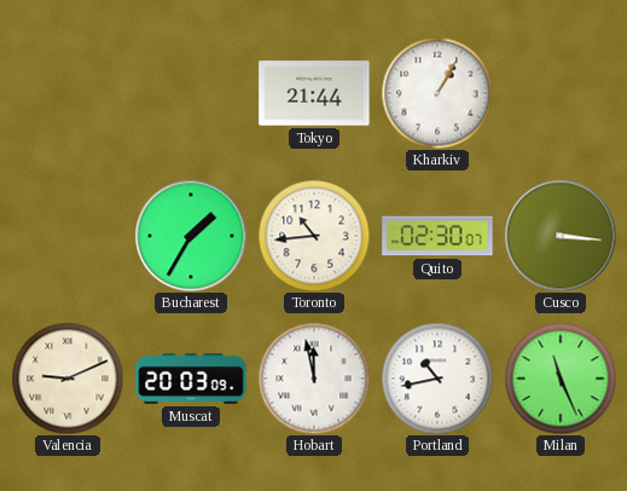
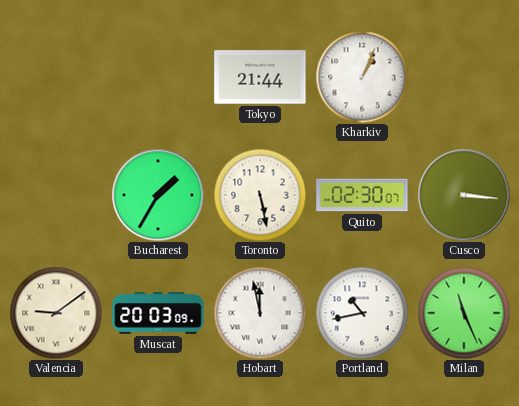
Kharkiv: 1:05 -> 1:04 (362, 77)
Toronto: 10:44 -> 5:28 (260, 195)
Valencia: 9:11 -> 9:09 (56, 313)
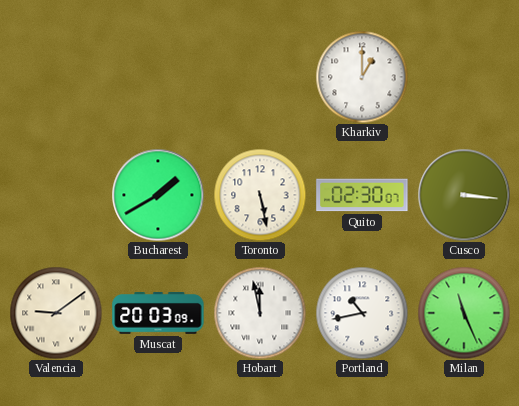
Tokyo: 21:44 -> none (260, 77)
Kharkiv: 1:04 -> 1:00 (362, 77)
Bucharest: 1:35 -> 1:40 (158, 195)
